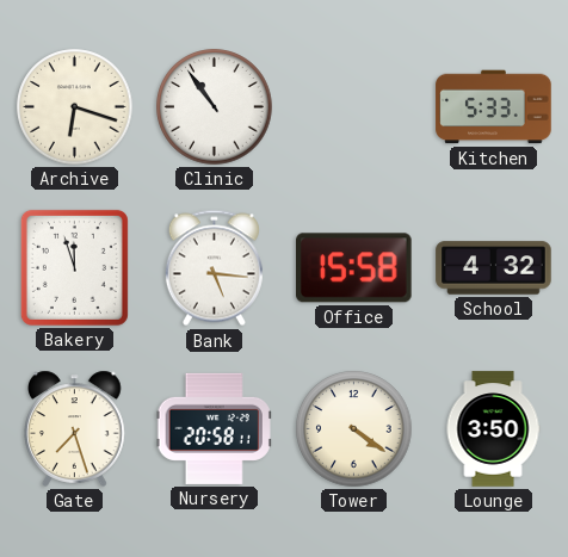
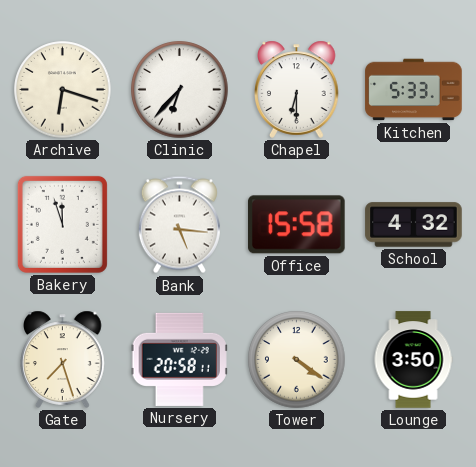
Clinic: 10:54 -> 6:37 (180, 90)
Chapel: none -> 6:30 (297, 89)
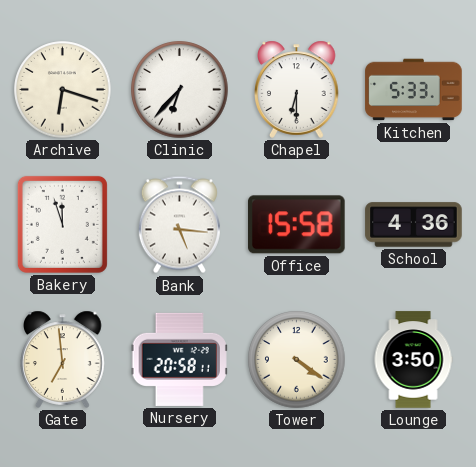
School: 4:32 -> 4:36 (414, 225)
Gate: 7:27 -> 6:59 (63, 359)
